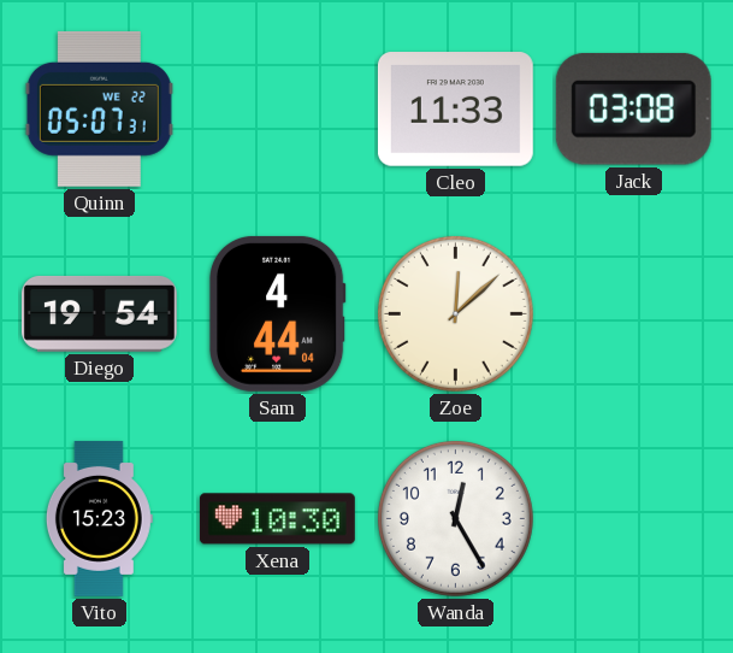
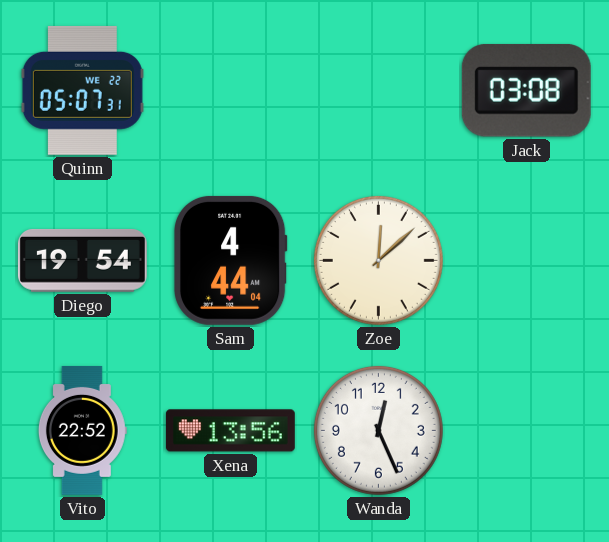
Cleo: 11:33 -> none (455, 110)
Vito: 15:23 -> 22:52 (82, 430)
Xena: 10:30 -> 13:56 (230, 431)
Wanda: 12:25 -> 12:26 (378, 430)
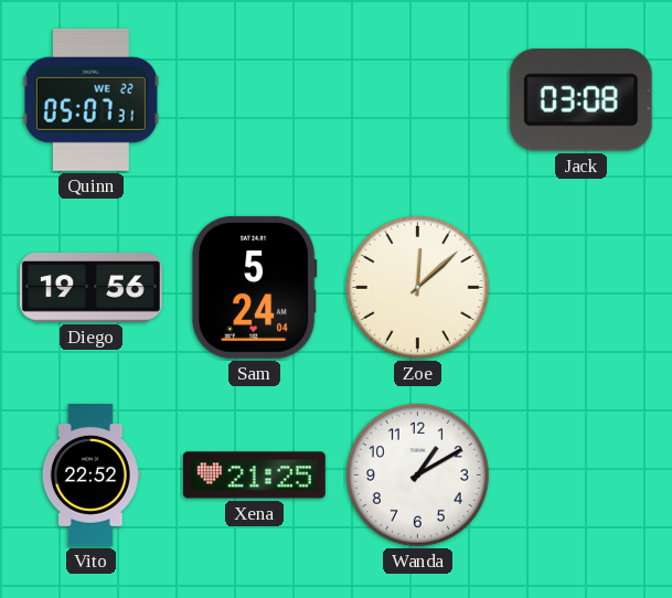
Diego: 19:54 -> 19:56 (90, 287)
Sam: 4:44 -> 5:24 (254, 287)
Xena: 13:56 -> 21:25 (254, 476)
Wanda: 12:26 -> 1:10 (417, 474)
